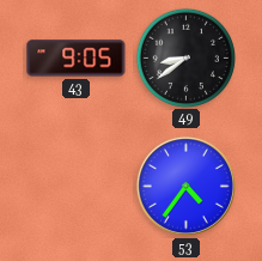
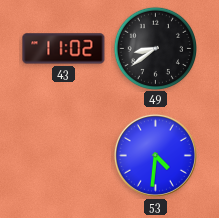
43: 9:05 -> 11:02 (64, 49)
53: 4:36 -> 4:31 (155, 155)
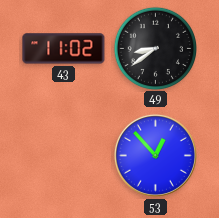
53: 4:31 -> 12:53 (155, 155)
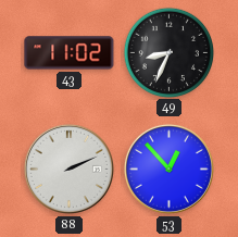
49: 8:39 -> 8:34 (168, 52)
88: none -> 2:11 (68, 169)
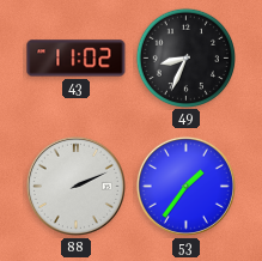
53: 12:53 -> 1:36 (185, 186)
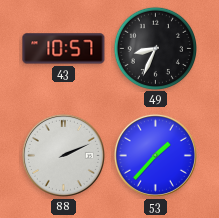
43: 11:02 -> 10:57 (64, 49)
53: 1:36 -> 1:37 (155, 155)
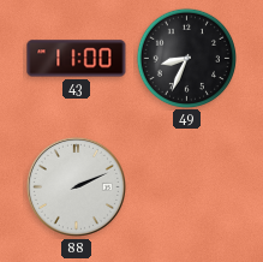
43: 10:57 -> 11:00 (77, 59)
53: 1:37 -> none (155, 155)
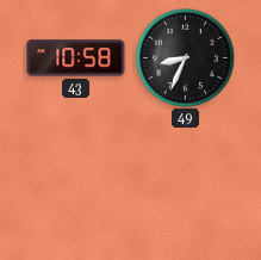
43: 11:00 -> 10:58 (76, 58)
88: 2:11 -> none (76, 186)
